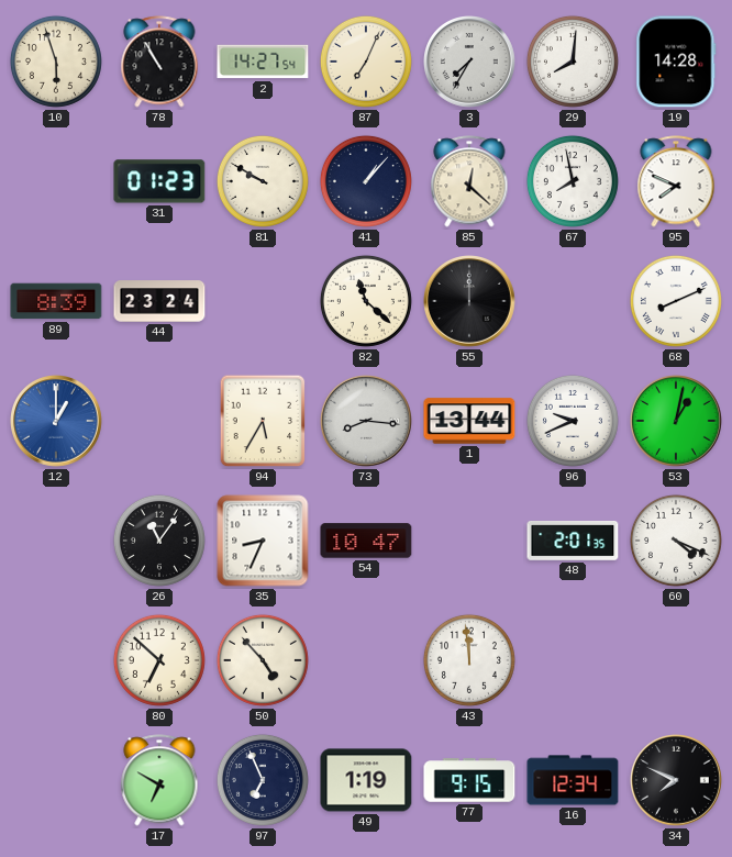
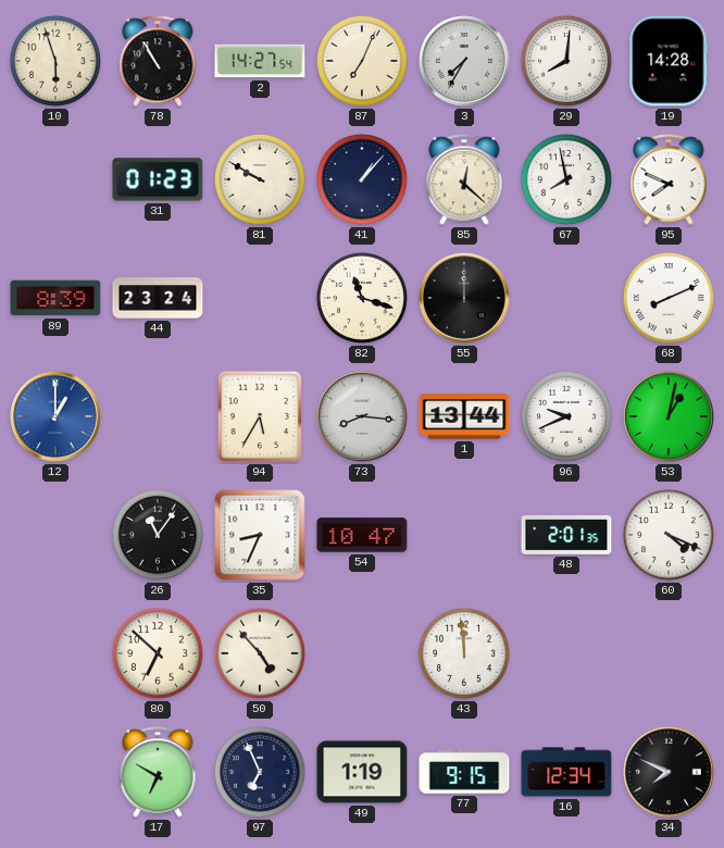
82: 11:22 -> 11:18 (362, 298)
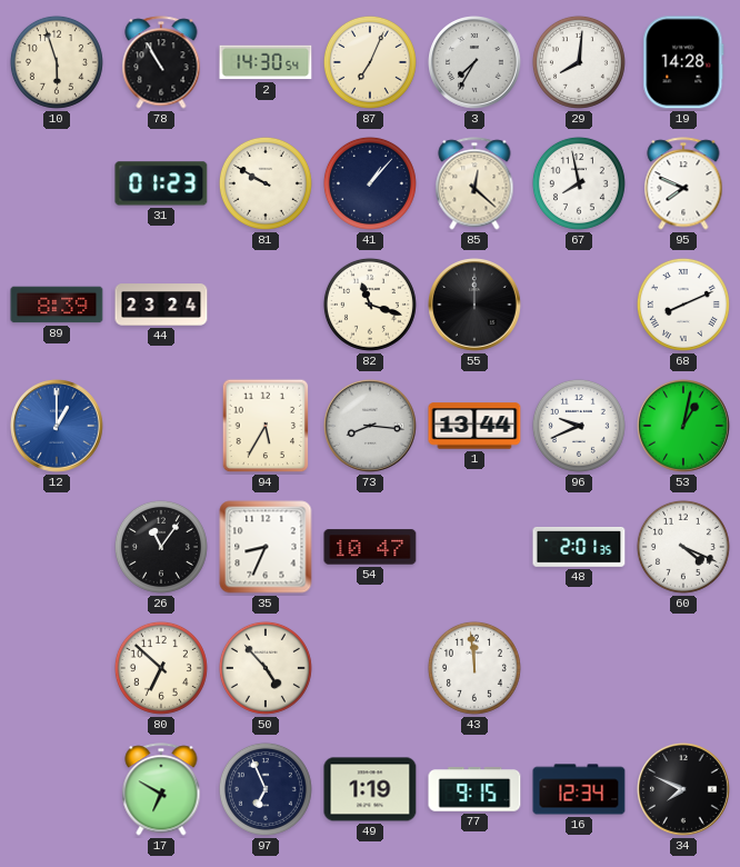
2: 14:27 -> 14:30 (266, 62)
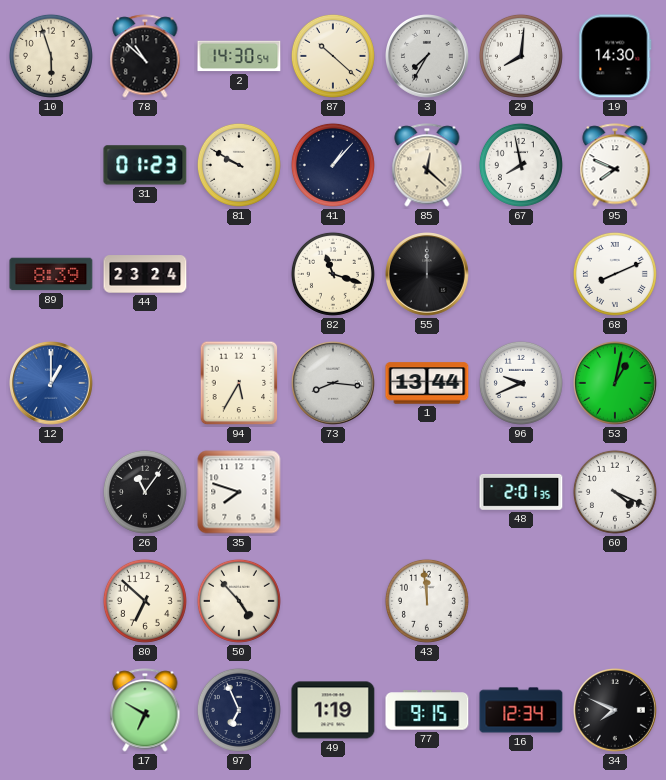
78: 10:55 -> 10:52 (145, 56)
87: 7:04 -> 10:22 (333, 56)
19: 14:28 -> 14:30 (615, 56)
35: 8:34 -> 7:48 (239, 492)
54: 10:47 -> none (370, 547)
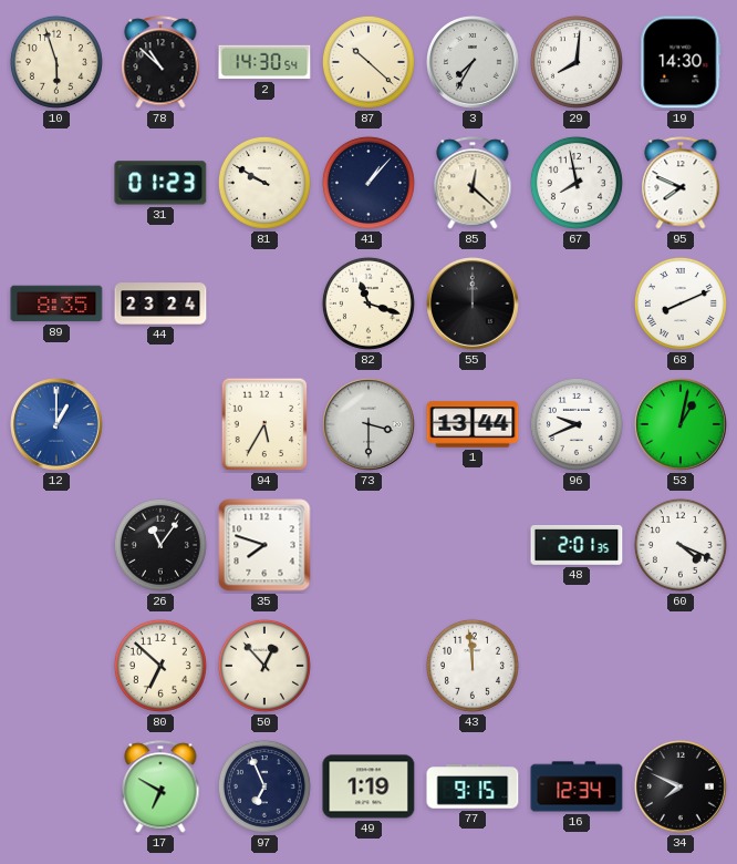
89: 8:39 -> 8:35 (56, 304)
73: 8:16 -> 3:30 (370, 425)
50: 4:53 -> 12:53 (264, 666)
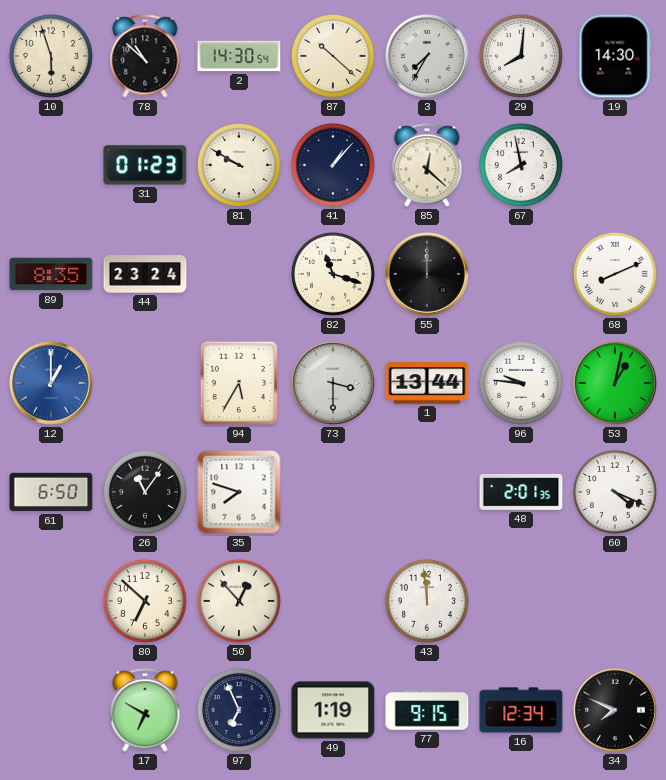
95: 7:49 -> none (681, 183)
96: 9:41 -> 9:46 (521, 383)
61: none -> 6:50 (51, 492)
